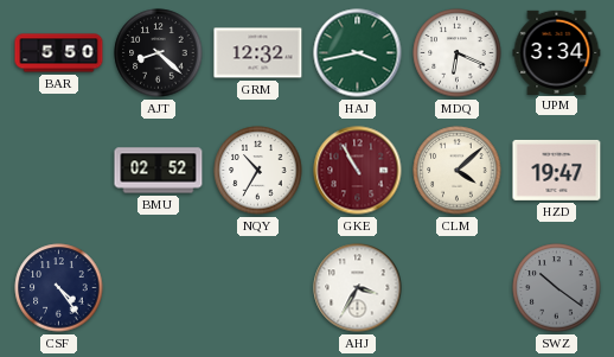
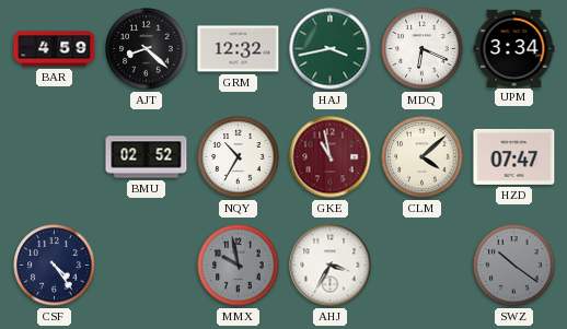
BAR: 5:50 -> 4:59 (55, 49)
GKE: 10:55 -> 10:58 (331, 157)
HZD: 19:47 -> 07:47 (514, 156)
MMX: none -> 9:58 (239, 266)
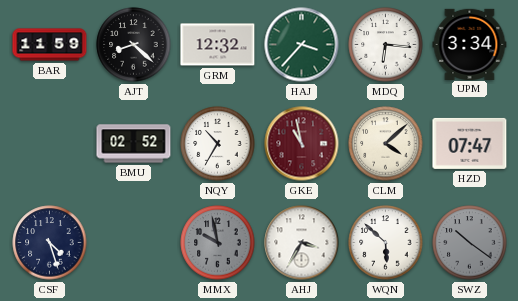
BAR: 4:59 -> 11:59 (50, 45)
HAJ: 3:43 -> 3:37 (302, 45)
MDQ: 6:19 -> 6:16 (386, 45)
CSF: 4:24 -> 4:27 (50, 243)
WQN: none -> 5:52 (386, 243)
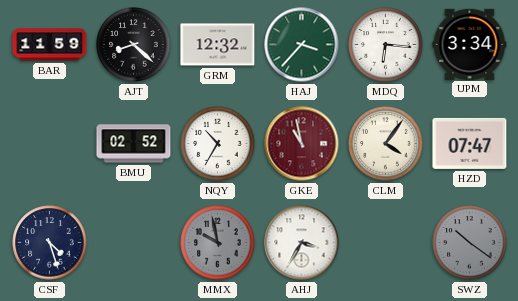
CLM: 4:08 -> 4:06 (386, 144)
WQN: 5:52 -> none (386, 243)
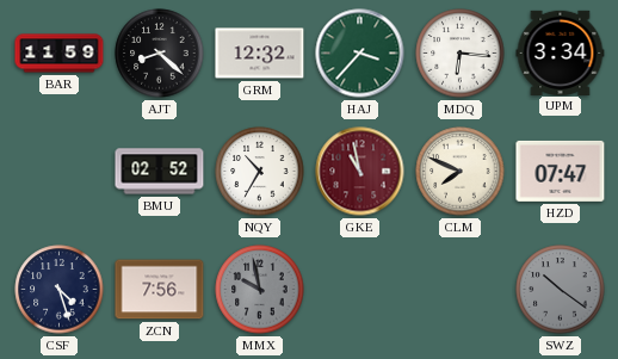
CLM: 4:06 -> 7:49 (461, 172)
ZCN: none -> 7:56 (160, 290)
AHJ: 3:35 -> none (302, 243)
